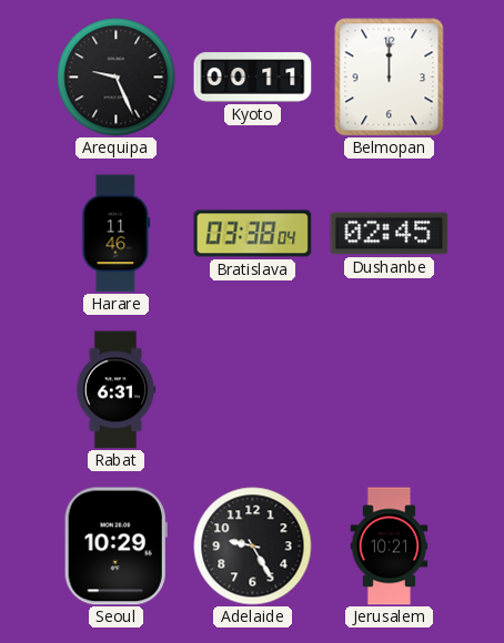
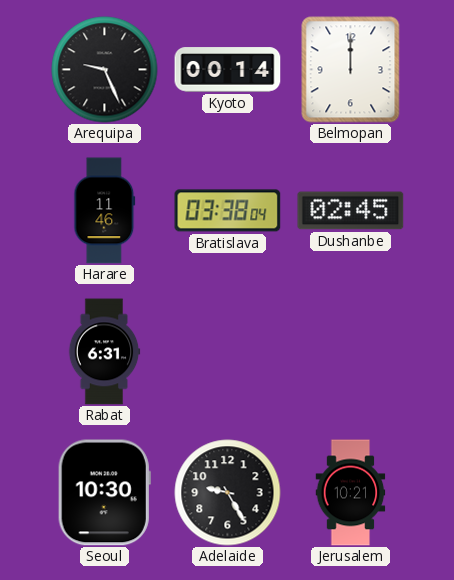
Kyoto: 00:11 -> 00:14 (228, 70)
Seoul: 10:29 -> 10:30 (104, 493)
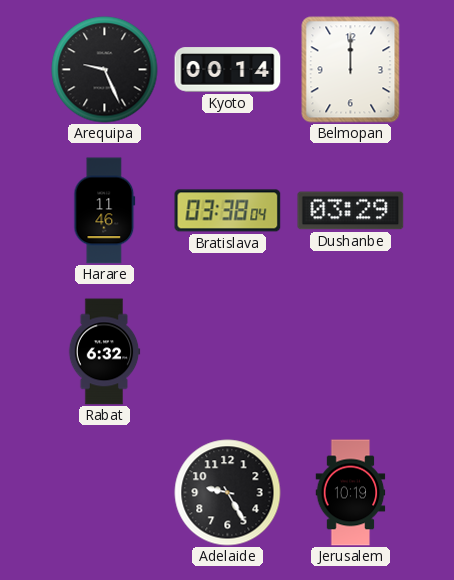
Dushanbe: 02:45 -> 03:29 (351, 211)
Rabat: 6:31 -> 6:32 (104, 352)
Seoul: 10:30 -> none (104, 493)
Jerusalem: 10:21 -> 10:19 (351, 493)
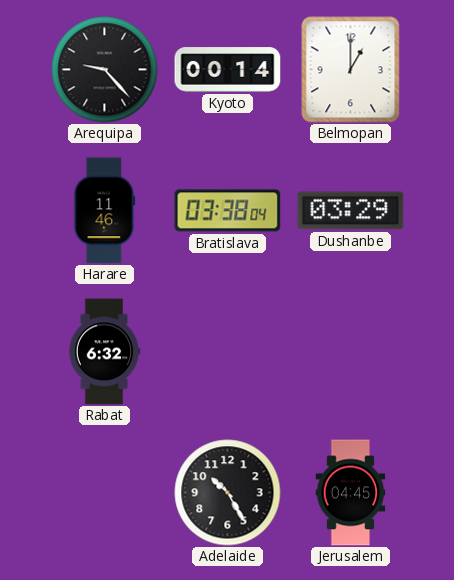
Arequipa: 9:26 -> 9:23 (105, 70)
Belmopan: 12:00 -> 1:00 (351, 70)
Adelaide: 9:25 -> 10:25 (228, 493)
Jerusalem: 10:19 -> 04:45 (351, 493)
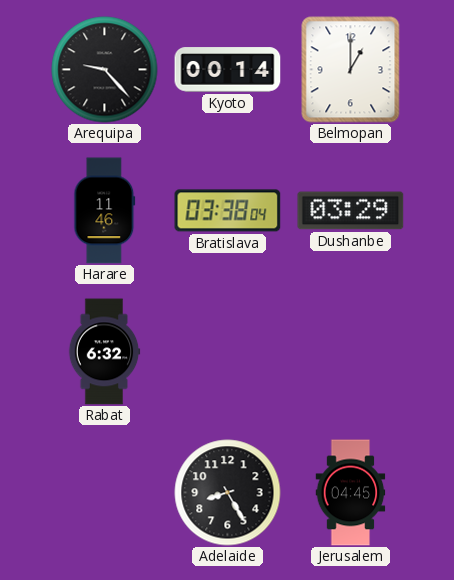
Adelaide: 10:25 -> 8:25 (228, 493)
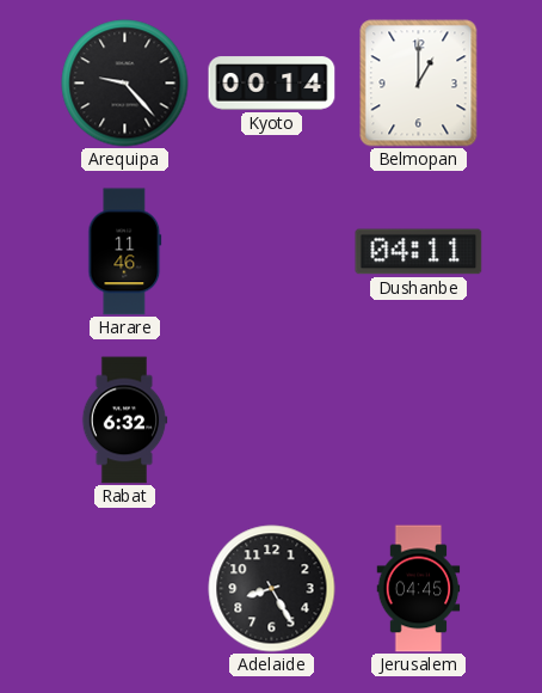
Bratislava: 03:38 -> none (228, 211)
Dushanbe: 03:29 -> 04:11 (419, 252)
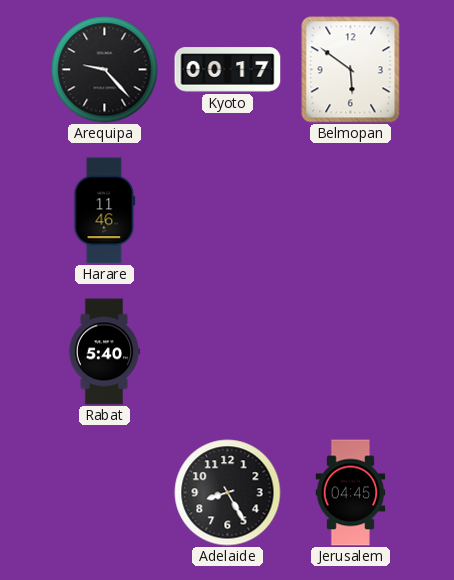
Kyoto: 00:14 -> 00:17 (228, 70)
Belmopan: 1:00 -> 5:51 (351, 70)
Dushanbe: 04:11 -> none (419, 252)
Rabat: 6:32 -> 5:40 (104, 352)
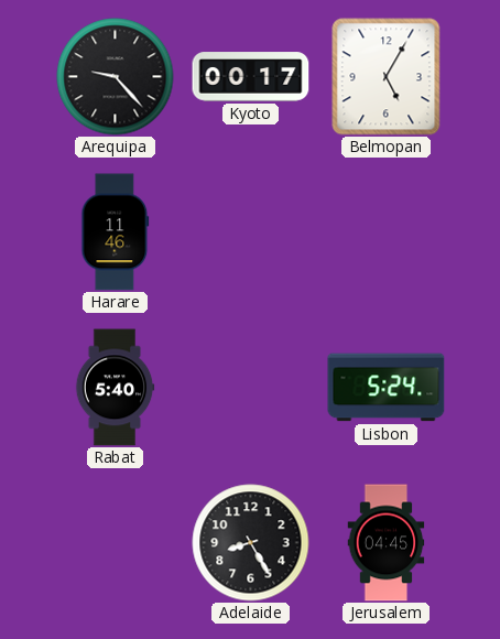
Belmopan: 5:51 -> 5:05 (387, 77)
Lisbon: none -> 5:24 (387, 388)
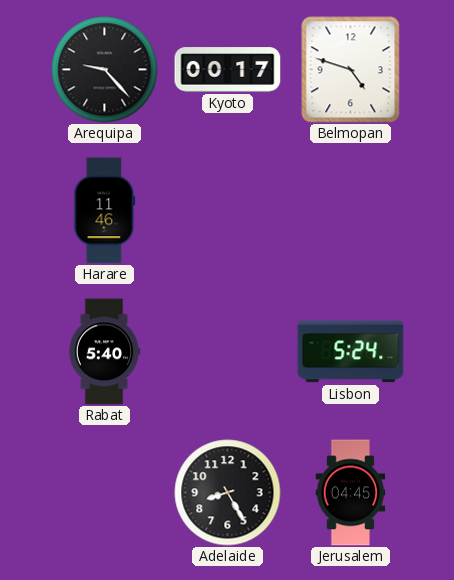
Belmopan: 5:05 -> 4:48 (351, 70)
